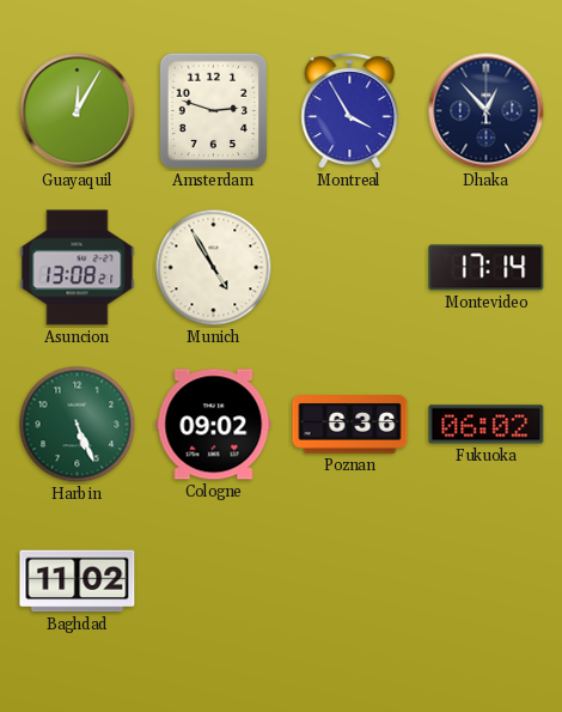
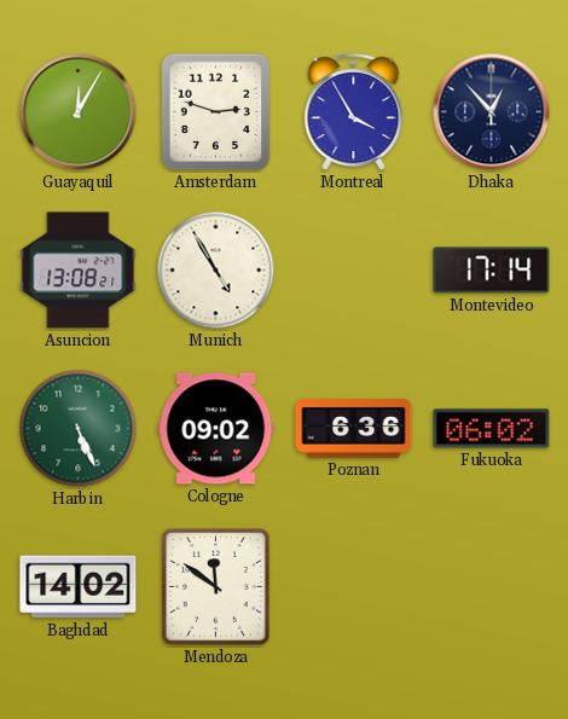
Baghdad: 11:02 -> 14:02 (79, 587)
Mendoza: none -> 11:51 (216, 587)
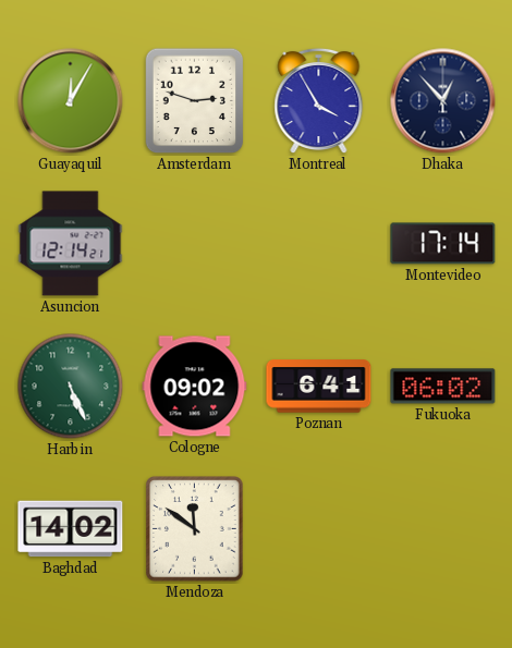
Asuncion: 13:08 -> 12:14 (71, 244)
Munich: 4:55 -> none (216, 271)
Poznan: 6:36 -> 6:41 (319, 387)
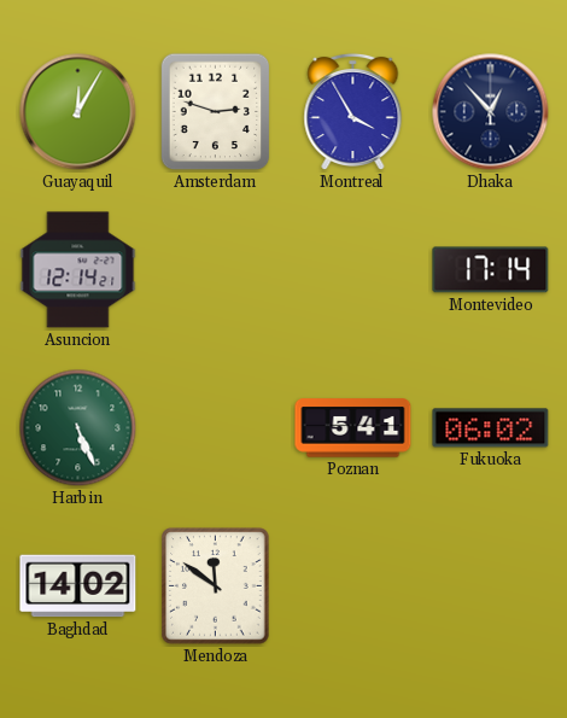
Cologne: 09:02 -> none (195, 387)
Poznan: 6:41 -> 5:41 (353, 428)
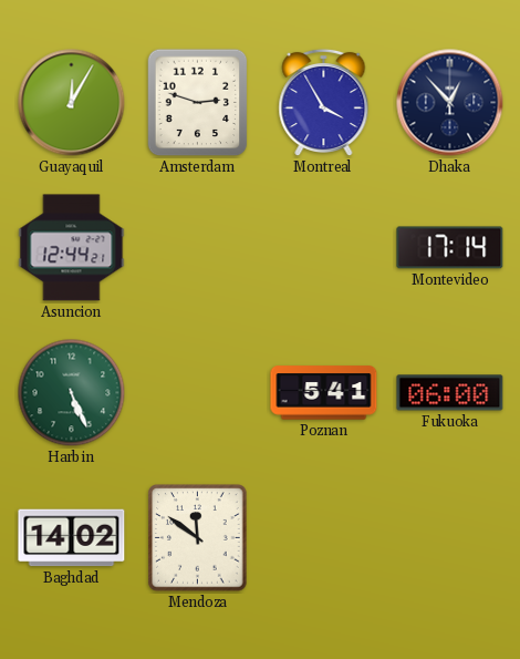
Asuncion: 12:14 -> 12:44 (72, 248)
Fukuoka: 06:02 -> 06:00 (450, 393)
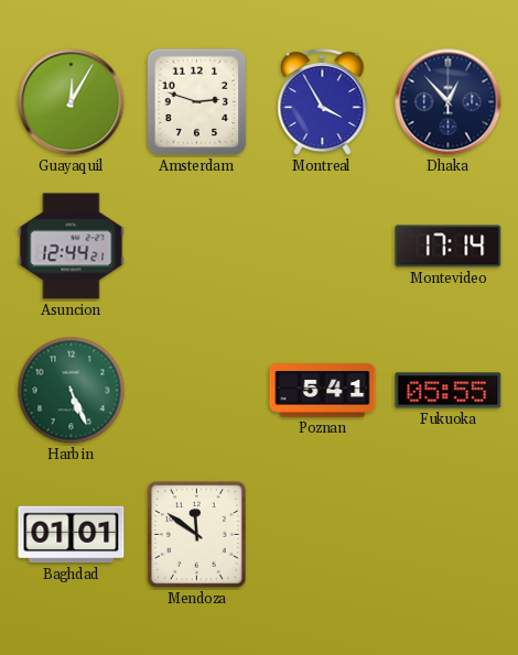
Fukuoka: 06:00 -> 05:55 (449, 391)
Baghdad: 14:02 -> 01:01 (72, 535)
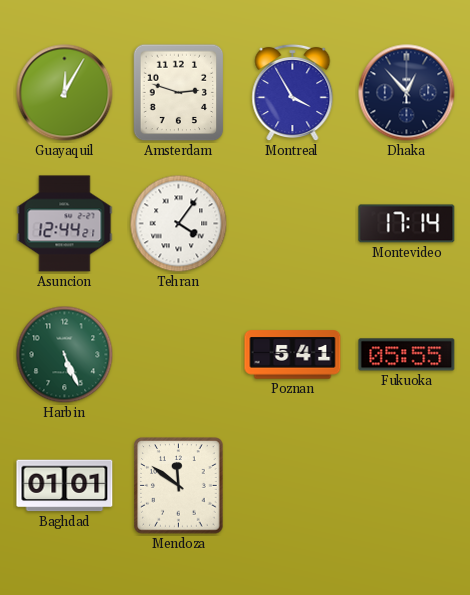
Tehran: none -> 4:06 (179, 224)
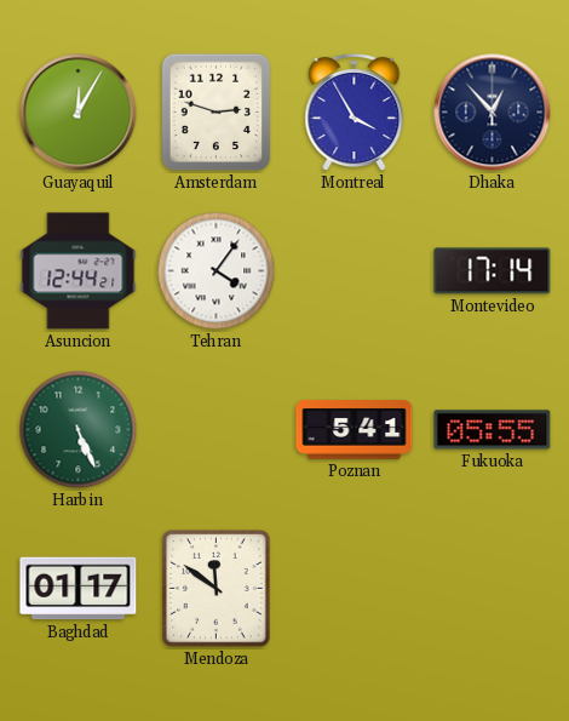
Baghdad: 01:01 -> 01:17 (79, 589)
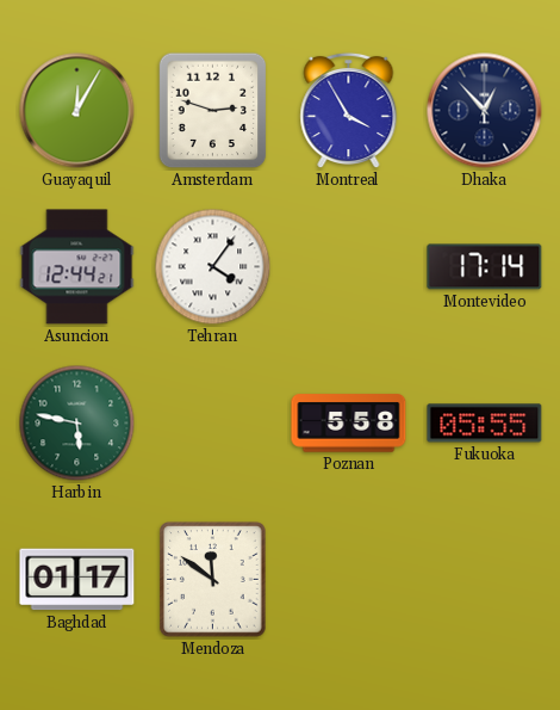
Harbin: 5:26 -> 5:47 (77, 424)
Poznan: 5:41 -> 5:58 (349, 424)
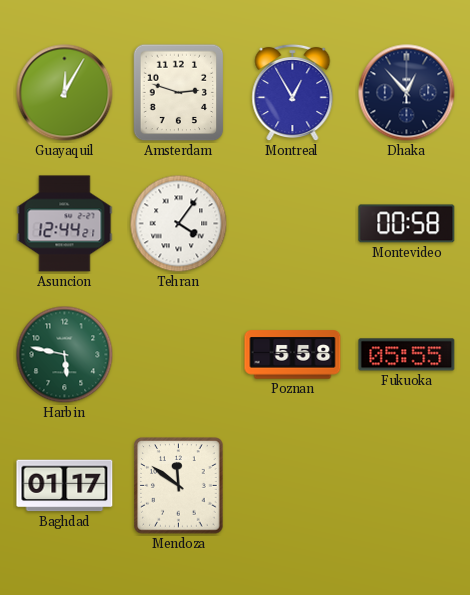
Montreal: 3:55 -> 12:55 (293, 93)
Montevideo: 17:14 -> 00:58 (407, 224)
